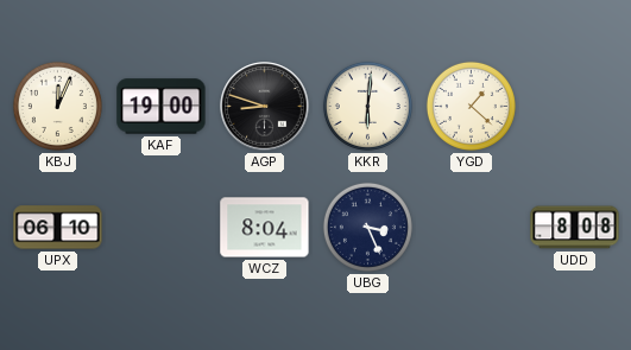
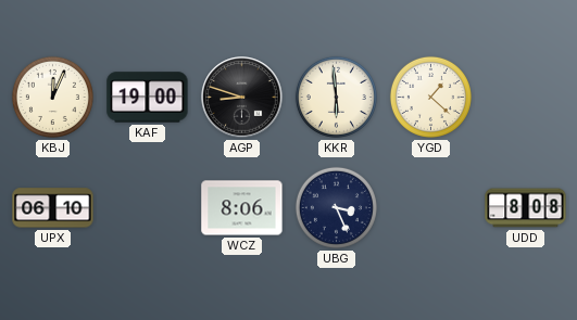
KKR: 6:01 -> 5:59 (336, 97)
WCZ: 8:04 -> 8:06 (242, 208)
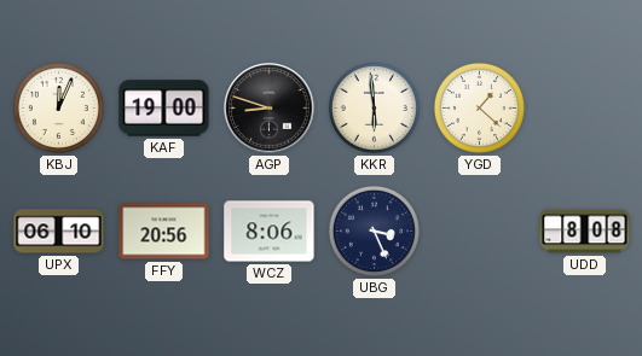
FFY: none -> 20:56 (164, 232)
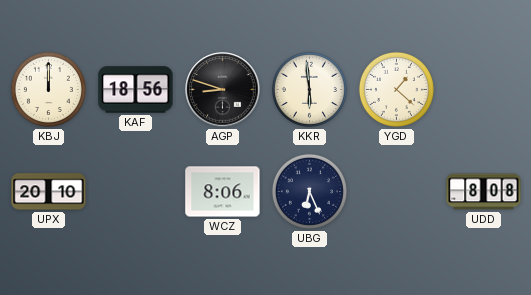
KBJ: 12:04 -> 12:00 (48, 89)
KAF: 19:00 -> 18:56 (136, 90)
UPX: 06:10 -> 20:10 (49, 192)
FFY: 20:56 -> none (164, 232)
UBG: 3:26 -> 6:26 (309, 191)
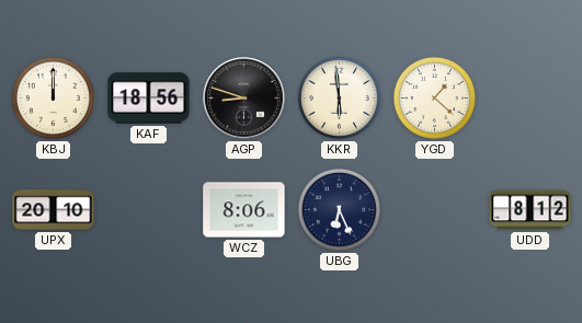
UDD: 8:08 -> 8:12 (530, 210)
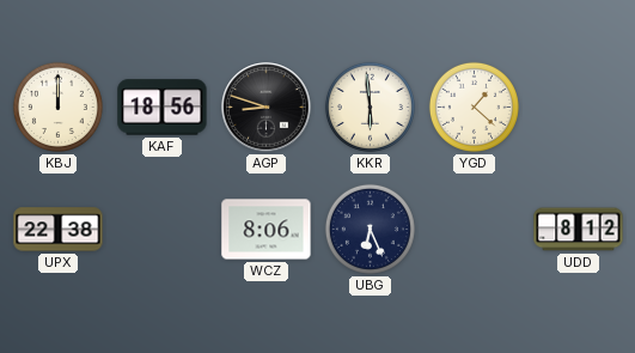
UPX: 20:10 -> 22:38 (59, 230)
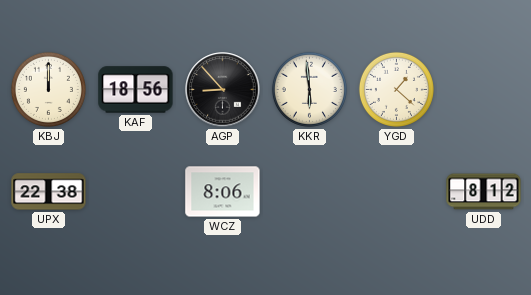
AGP: 8:48 -> 8:53 (223, 90)
UBG: 6:26 -> none (370, 229)
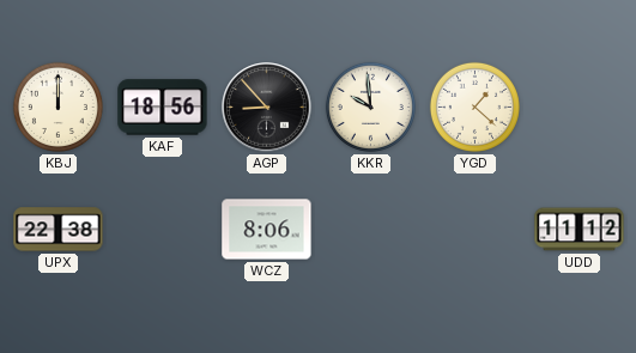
KKR: 5:59 -> 9:59 (370, 106)
UDD: 8:12 -> 11:12 (580, 230)
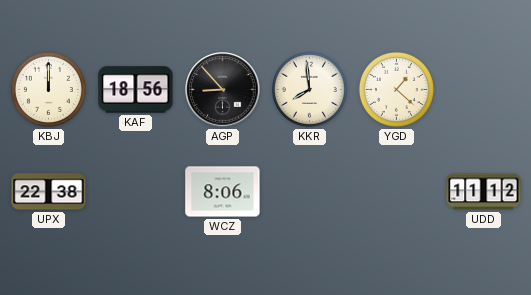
KKR: 9:59 -> 7:59 (309, 89)
